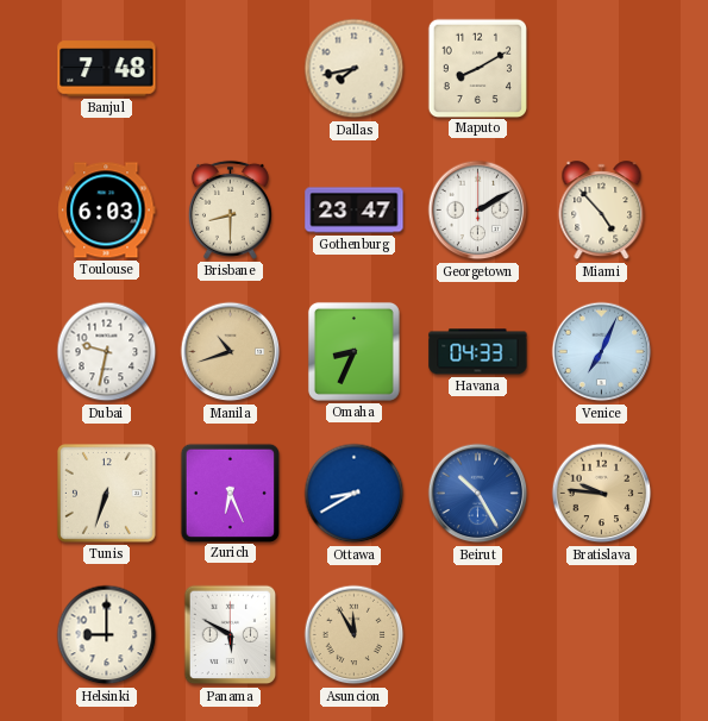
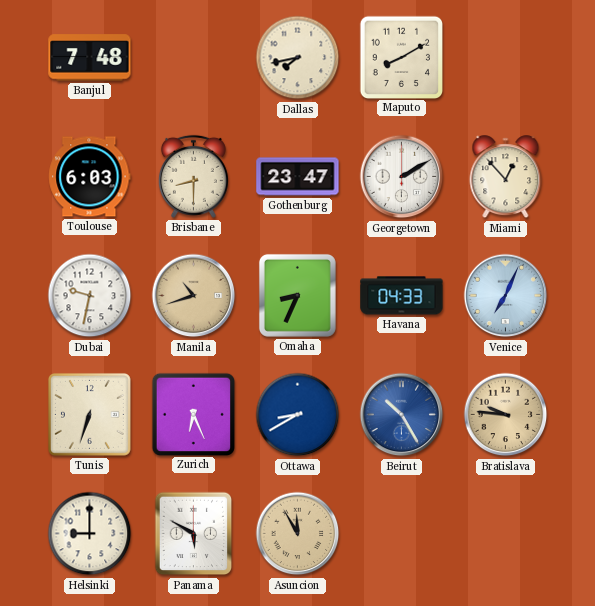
Miami: 4:53 -> 12:53 (506, 177)
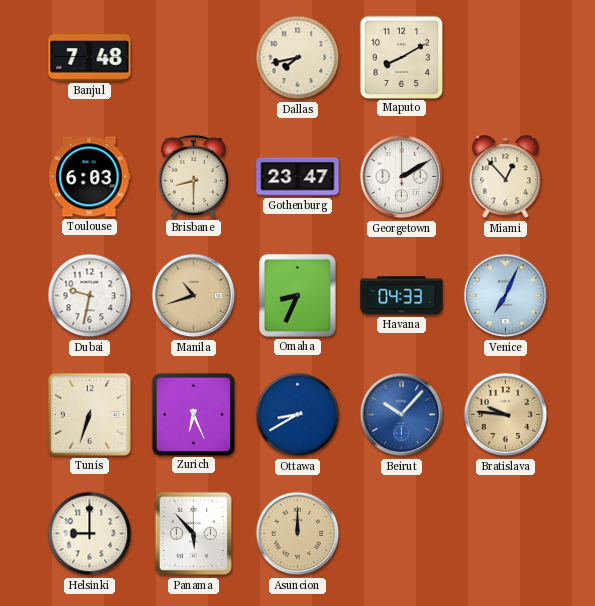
Beirut: 10:25 -> 10:07 (402, 415)
Panama: 5:50 -> 5:53 (194, 534)
Asuncion: 11:55 -> 12:00 (298, 534)
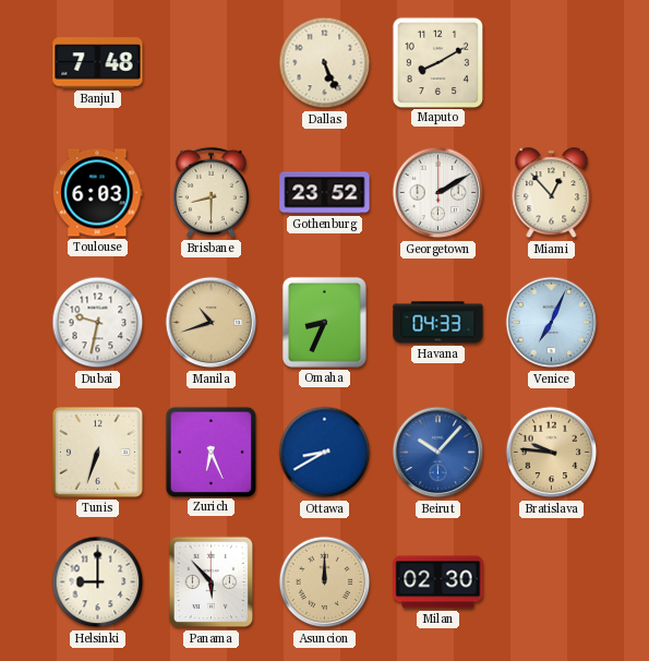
Dallas: 7:43 -> 5:26 (325, 63)
Gothenburg: 23:47 -> 23:52 (325, 193)
Milan: none -> 02:30 (438, 582)
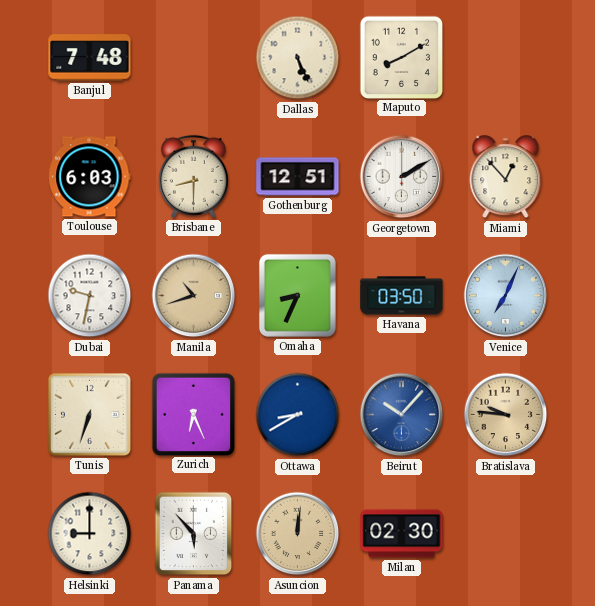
Gothenburg: 23:52 -> 12:51 (298, 177)
Havana: 04:33 -> 03:50 (402, 296)
Asuncion: 12:00 -> 12:01 (298, 534)
